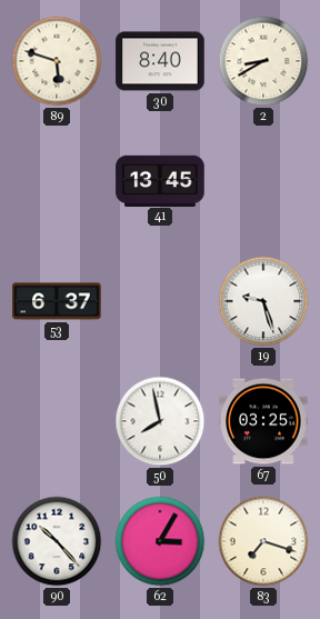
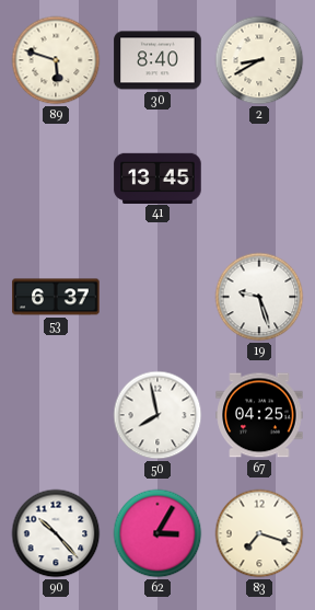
67: 03:25 -> 04:25 (259, 415)
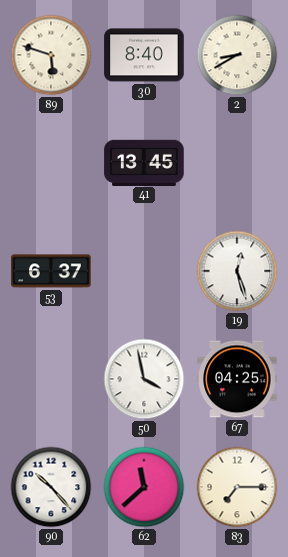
19: 9:27 -> 12:27 (237, 271)
50: 7:58 -> 3:58 (144, 379)
62: 3:05 -> 11:38 (144, 487)
83: 7:18 -> 7:15 (237, 487)
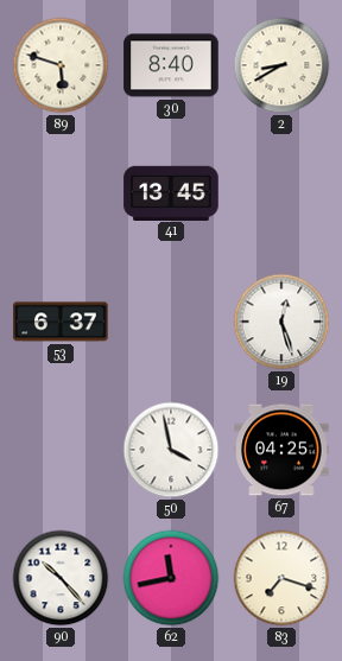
62: 11:38 -> 11:43 (171, 578)
83: 7:15 -> 7:18 (281, 578)
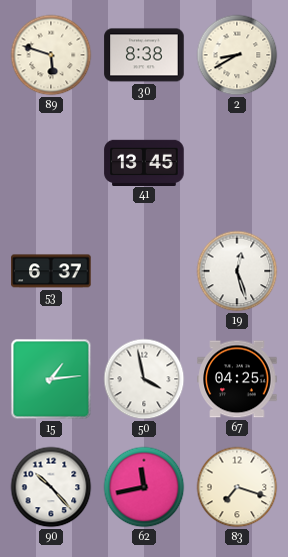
30: 8:40 -> 8:38 (144, 55)
15: none -> 1:14 (51, 379)
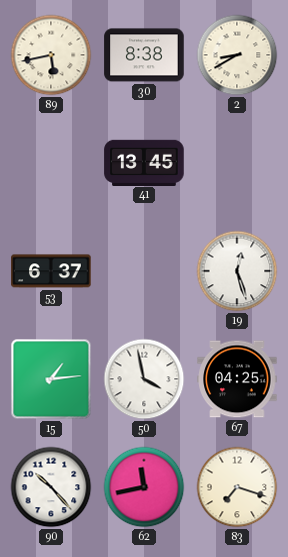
89: 5:48 -> 5:43 (51, 55)
